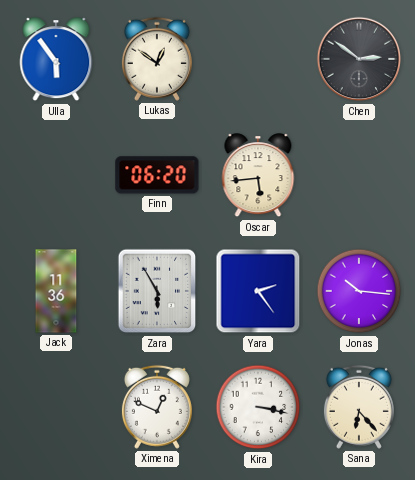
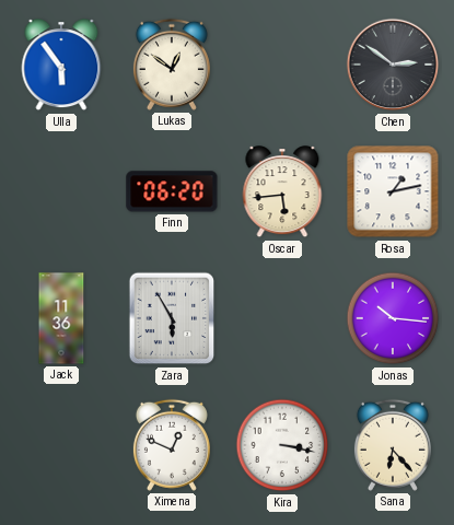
Rosa: none -> 1:13 (393, 191)
Yara: 2:24 -> none (258, 291)
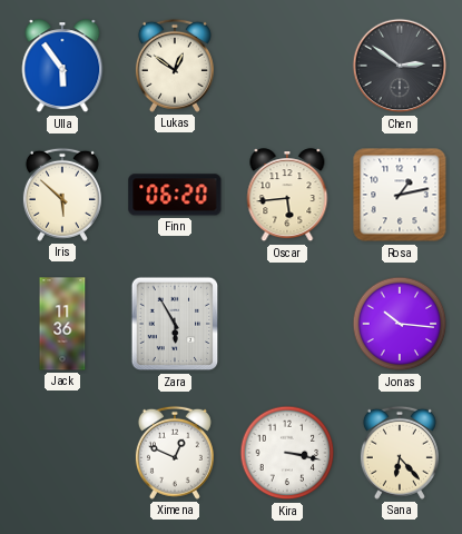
Iris: none -> 5:52 (62, 195)
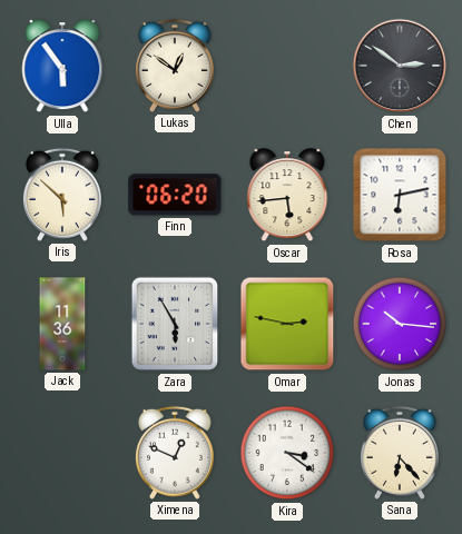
Rosa: 1:13 -> 6:13 (400, 195)
Omar: none -> 2:47 (287, 324)
Kira: 3:17 -> 3:21 (287, 453)
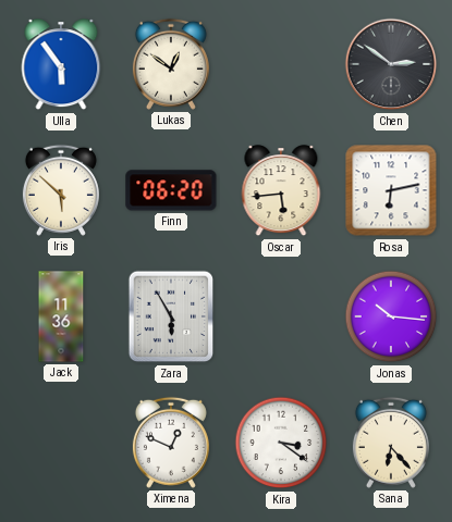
Omar: 2:47 -> none (287, 324)
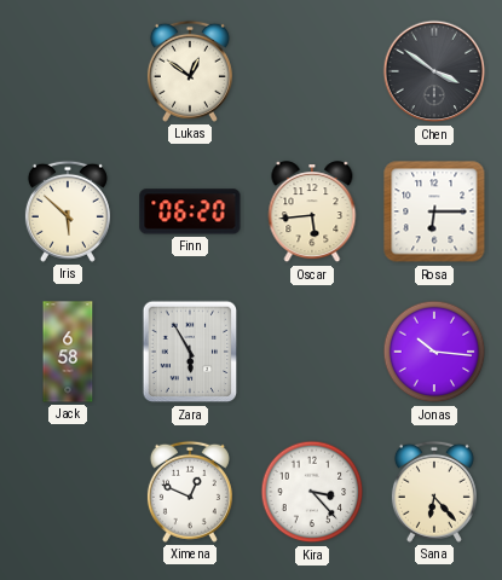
Ulla: 5:54 -> none (61, 65)
Chen: 2:51 -> 3:51 (434, 71)
Rosa: 6:13 -> 6:15 (434, 211)
Jack: 11:36 -> 6:58 (68, 352)
Kira: 3:21 -> 3:23 (312, 492)
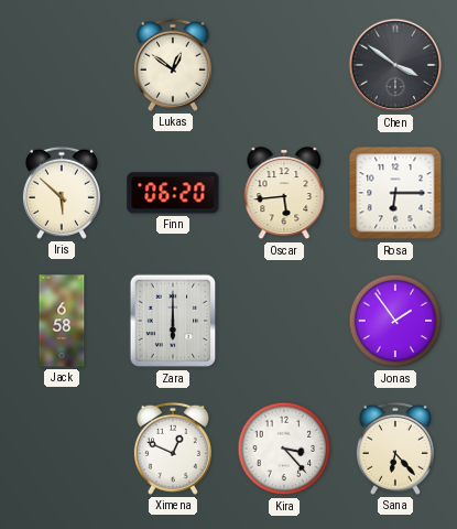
Zara: 5:55 -> 6:00 (173, 321)
Jonas: 10:16 -> 1:54 (395, 321)
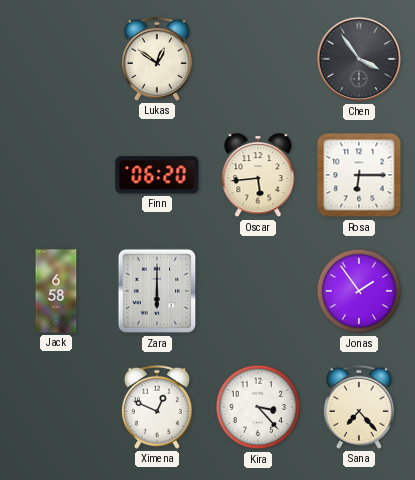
Chen: 3:51 -> 3:54 (359, 59)
Iris: 5:52 -> none (62, 193)
Sana: 6:23 -> 7:23 (359, 407)
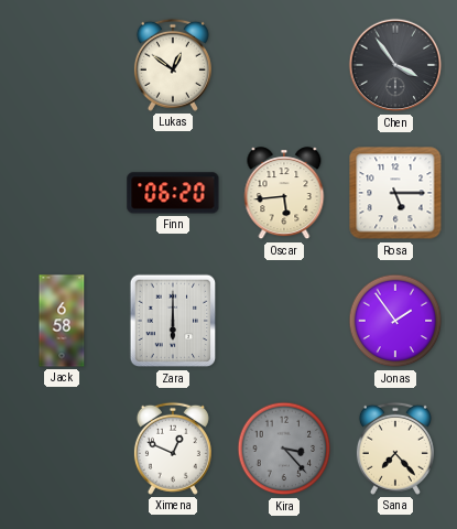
Rosa: 6:15 -> 5:15 (395, 193)
Kira dial: white -> grey (284, 449)
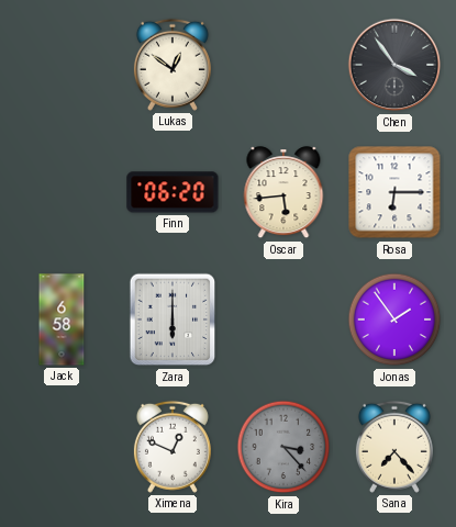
Rosa: 5:15 -> 6:15 (394, 192)
